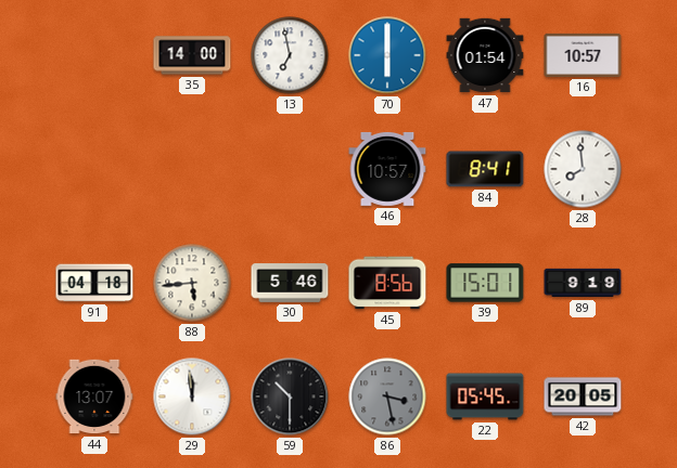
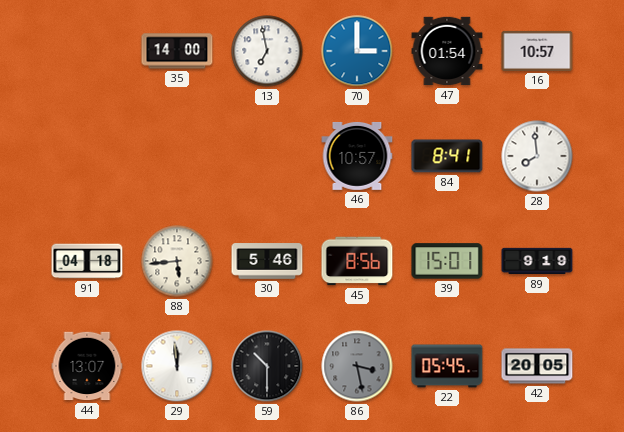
70: 6:00 -> 3:00 (357, 51)
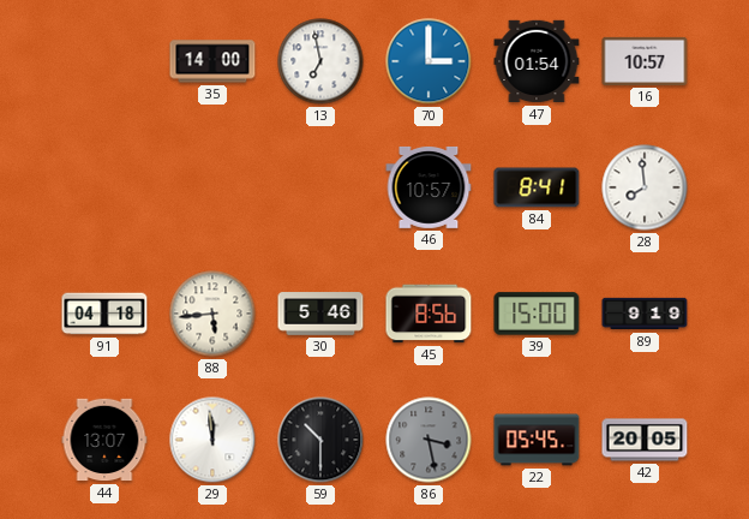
39: 15:01 -> 15:00 (537, 314)
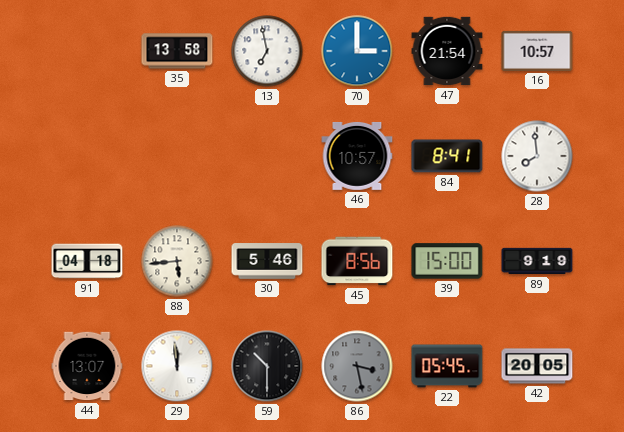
35: 14:00 -> 13:58 (177, 51)
47: 01:54 -> 21:54 (447, 51)
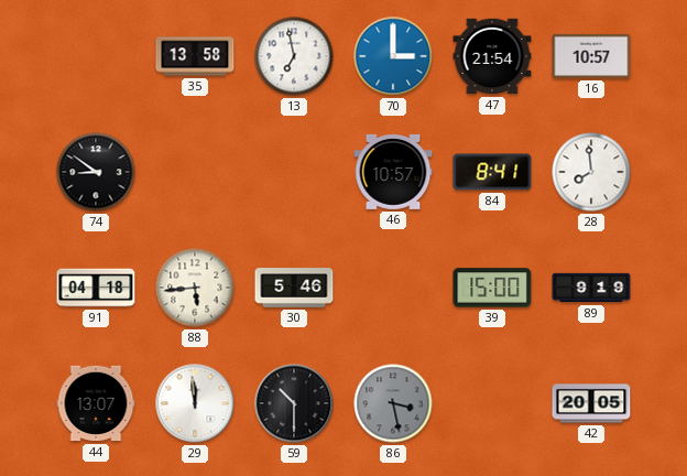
74: none -> 8:51 (96, 172)
45: 8:56 -> none (357, 261)
22: 05:45 -> none (447, 366)
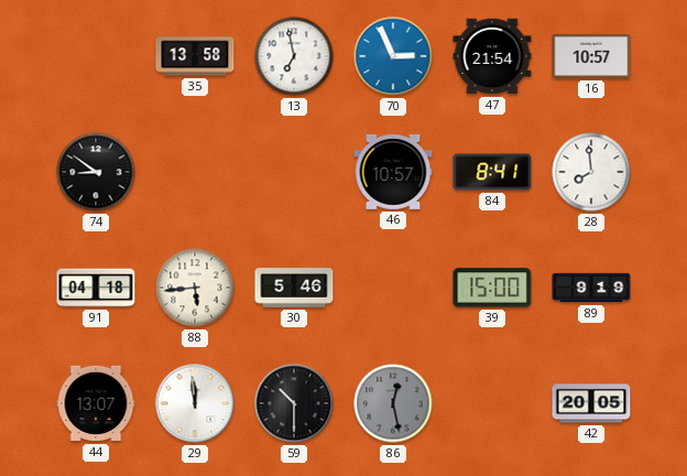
70: 3:00 -> 2:56 (393, 56)
86: 3:28 -> 12:28 (393, 403)
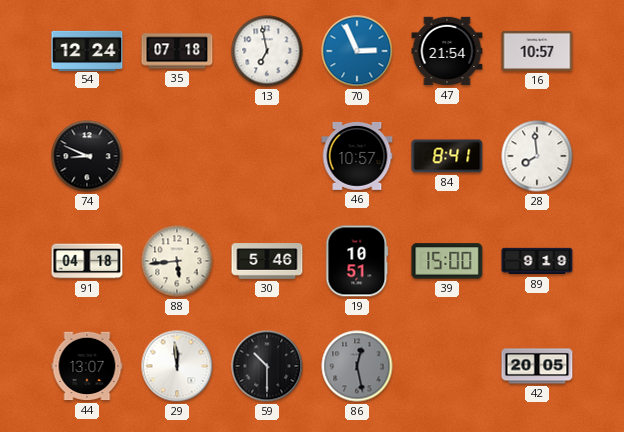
54: none -> 12:24 (87, 50)
35: 13:58 -> 07:18 (177, 51)
74: 8:51 -> 8:49 (87, 156)
19: none -> 10:51 (357, 261)
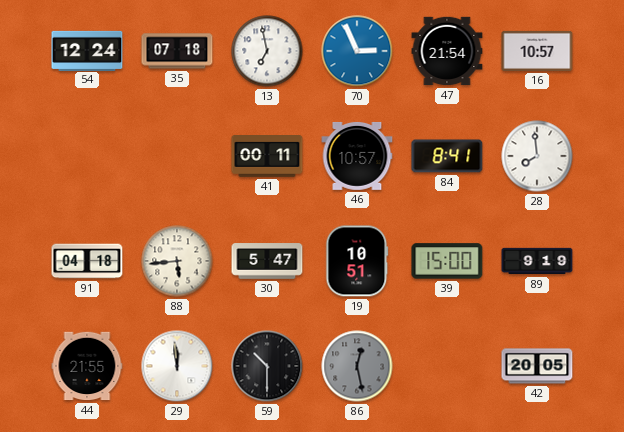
74: 8:49 -> none (87, 156)
41: none -> 00:11 (267, 157)
30: 5:46 -> 5:47 (267, 261)
44: 13:07 -> 21:55 (87, 366)
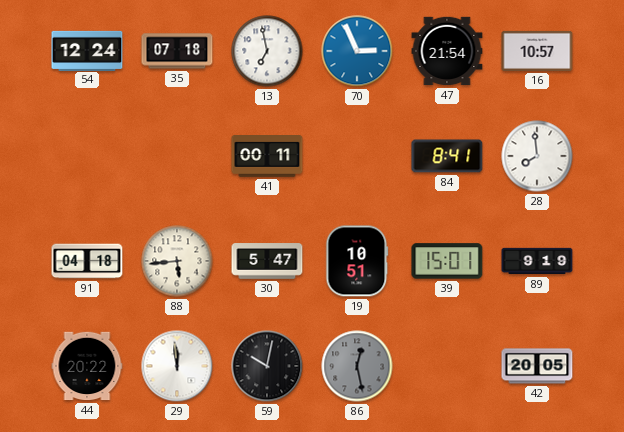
46: 10:57 -> none (357, 156)
39: 15:00 -> 15:01 (447, 261)
44: 21:55 -> 20:22 (87, 366)
59: 10:30 -> 10:02 (267, 366)
